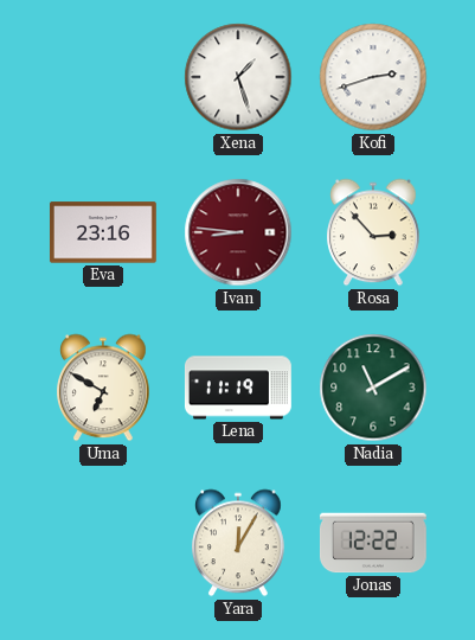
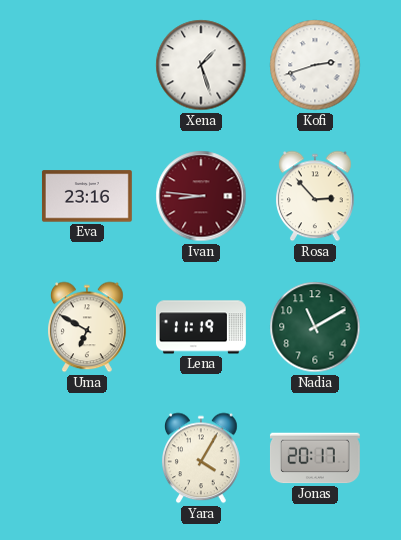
Yara: 12:05 -> 4:05 (202, 458)
Jonas: 12:22 -> 20:17 (315, 458)
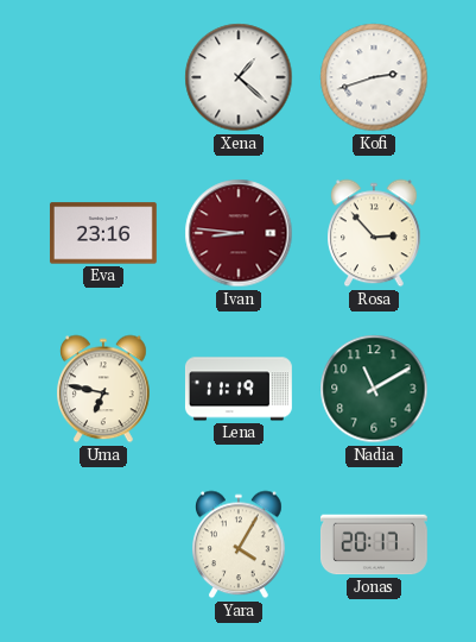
Xena: 1:27 -> 1:22 (239, 77)
Uma: 6:50 -> 6:47 (104, 389)
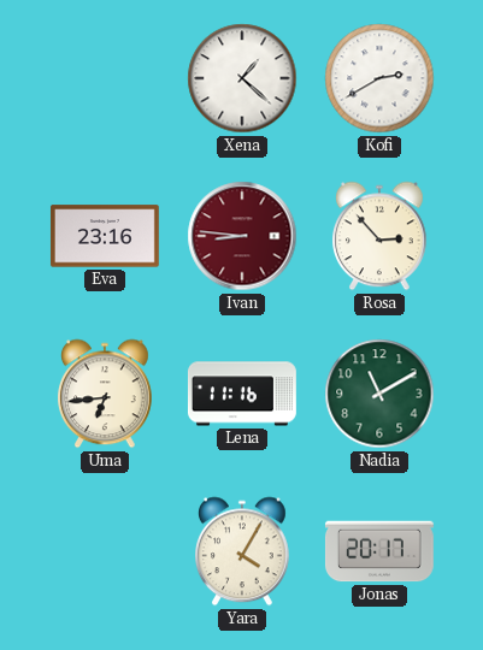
Kofi: 2:42 -> 2:40 (379, 78)
Uma: 6:47 -> 6:44 (106, 394)
Lena: 11:19 -> 11:16 (242, 394)
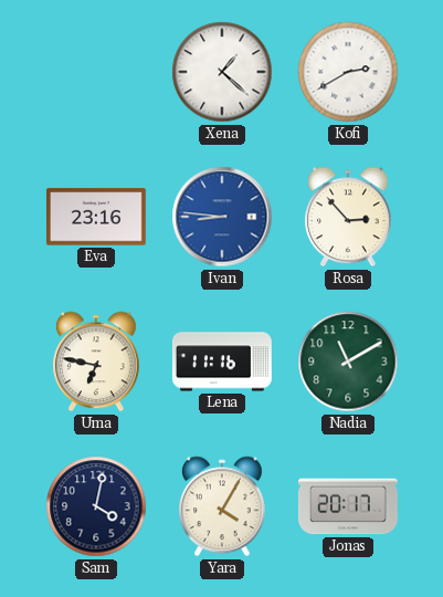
Ivan dial: burgundy -> blue (222, 217)
Uma: 6:44 -> 6:47 (97, 362)
Sam: none -> 4:02 (96, 506)
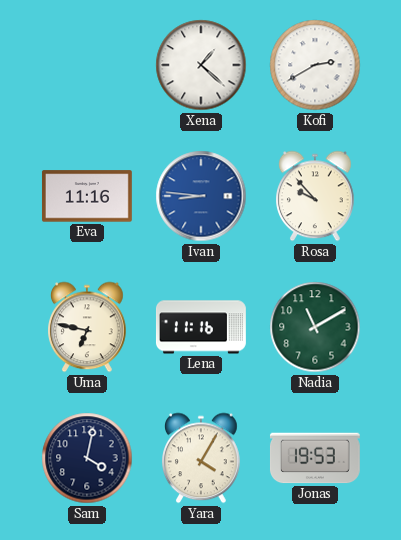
Eva: 23:16 -> 11:16 (87, 196)
Rosa: 2:53 -> 9:53 (316, 196)
Jonas: 20:17 -> 19:53 (315, 458)
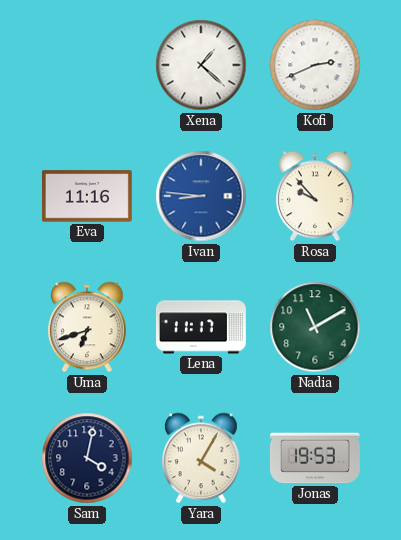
Kofi: 2:40 -> 2:41 (315, 65)
Uma: 6:47 -> 6:42 (88, 327)
Lena: 11:16 -> 11:17 (201, 327)
